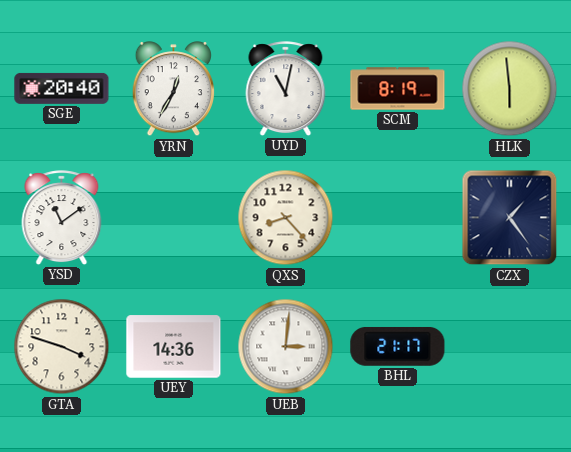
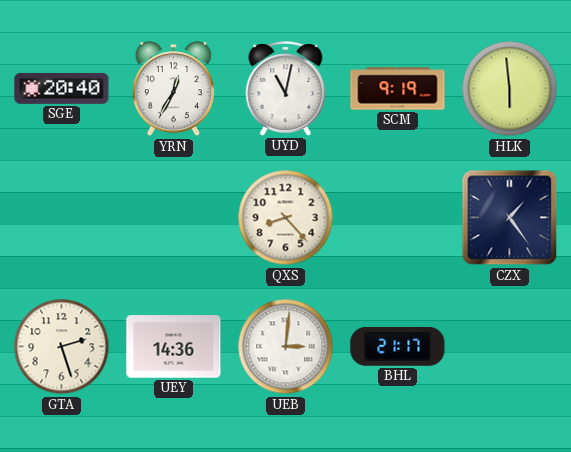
SCM: 8:19 -> 9:19 (398, 89)
YSD: 11:09 -> none (62, 218)
GTA: 3:48 -> 2:27 (62, 347)
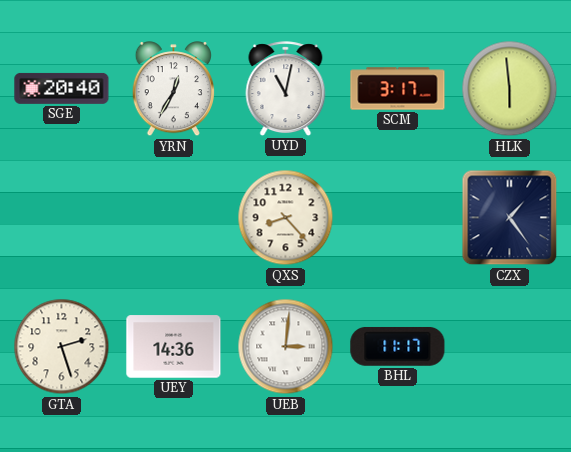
SCM: 9:19 -> 3:17 (398, 89)
BHL: 21:17 -> 11:17 (398, 346)
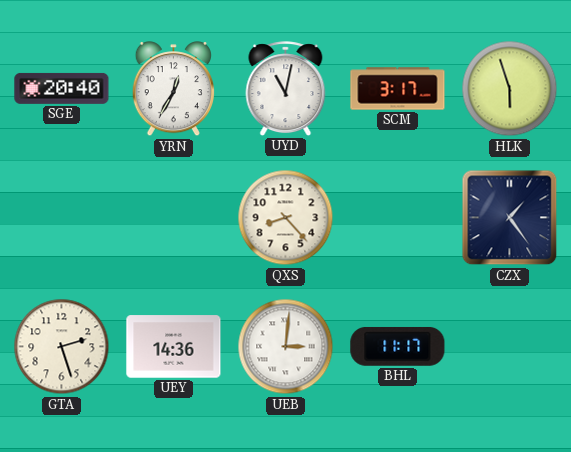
HLK: 5:59 -> 5:57 (510, 89)
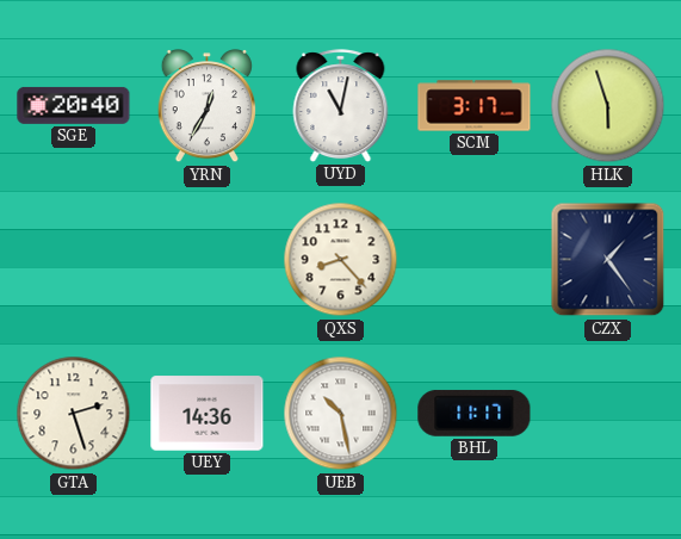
UEB: 3:01 -> 10:28 (341, 414)
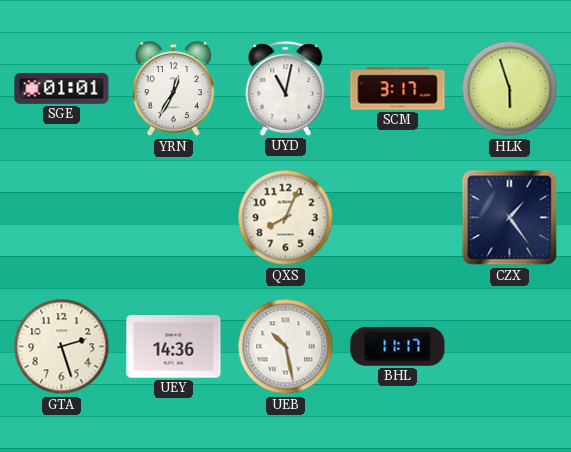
SGE: 20:40 -> 01:01 (62, 88)
QXS: 8:23 -> 8:04 (286, 218)
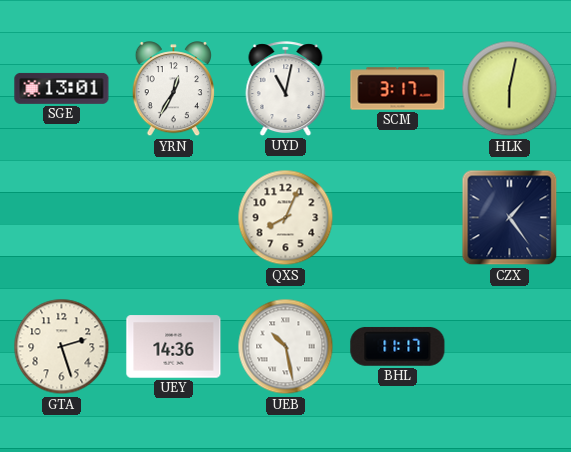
SGE: 01:01 -> 13:01 (62, 88)
HLK: 5:57 -> 6:02 (510, 89)
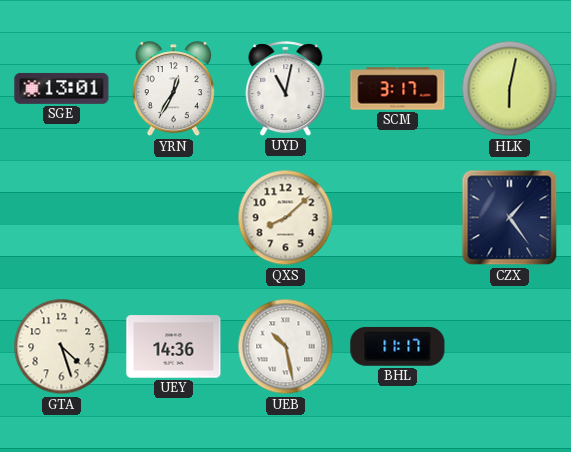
QXS: 8:04 -> 8:08 (286, 218)
GTA: 2:27 -> 4:27 (62, 347)
